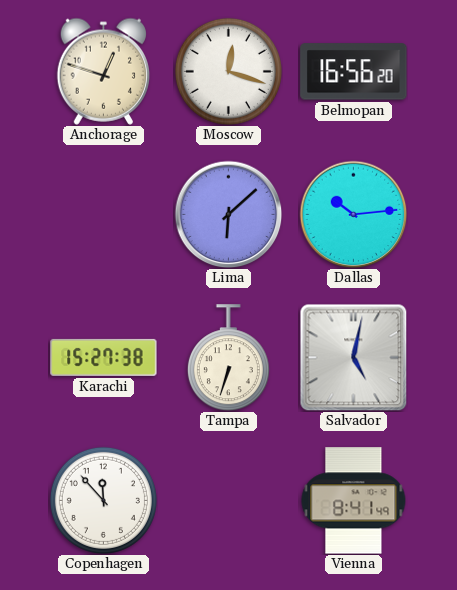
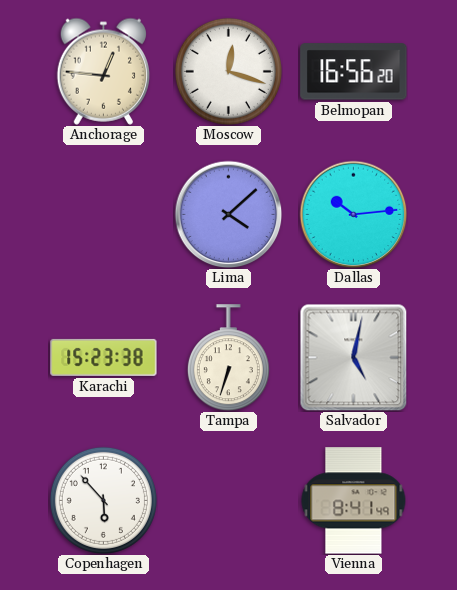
Anchorage: 12:48 -> 12:46 (103, 71)
Lima: 6:08 -> 4:08 (228, 214)
Karachi: 15:27 -> 15:23 (104, 357)
Copenhagen: 11:53 -> 5:53 (103, 500)
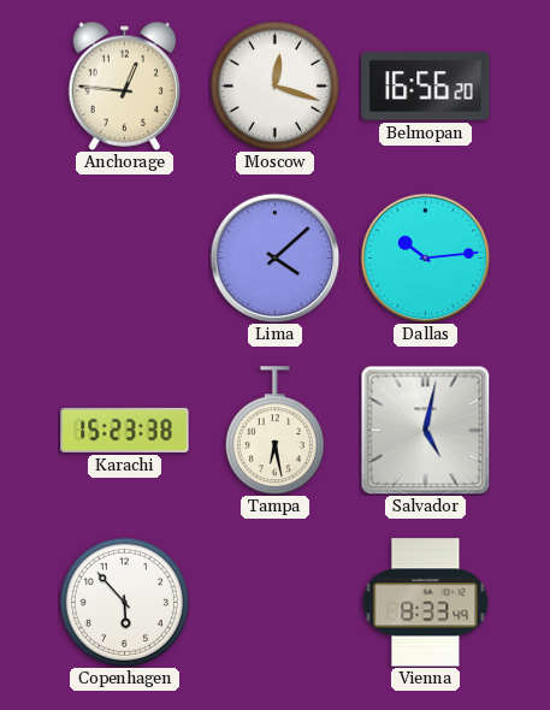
Tampa: 6:33 -> 6:28 (274, 431)
Vienna: 8:41 -> 8:33 (426, 603)
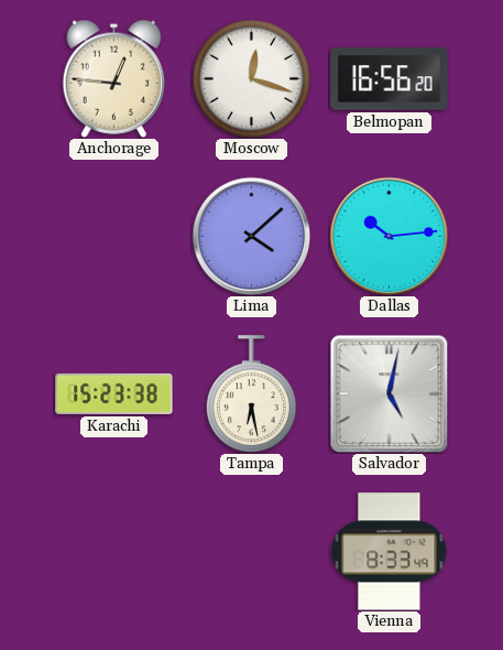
Copenhagen: 5:53 -> none (124, 602)
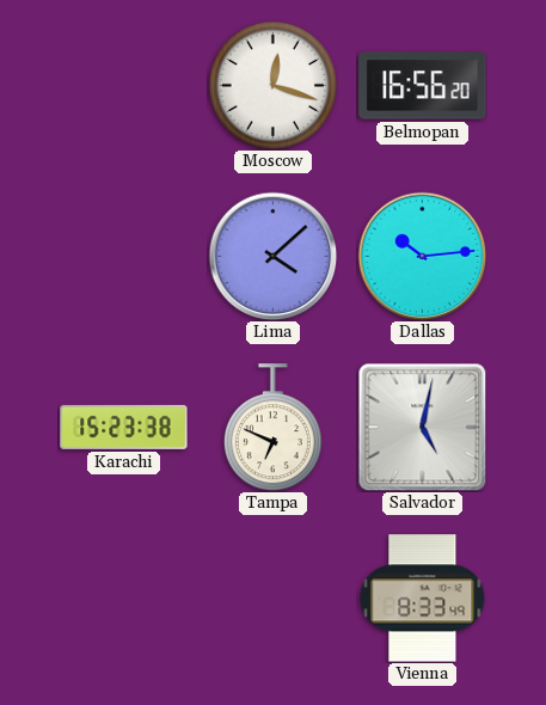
Anchorage: 12:46 -> none (113, 78)
Tampa: 6:28 -> 6:49 (272, 428)
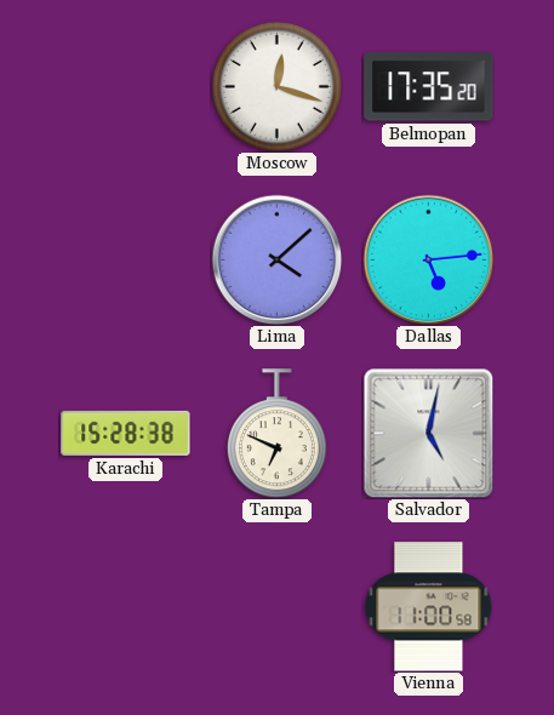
Belmopan: 16:56 -> 17:35 (429, 87)
Dallas: 10:14 -> 5:14 (428, 259)
Karachi: 15:23 -> 15:28 (126, 433)
Vienna: 8:33 -> 11:00 (429, 607)
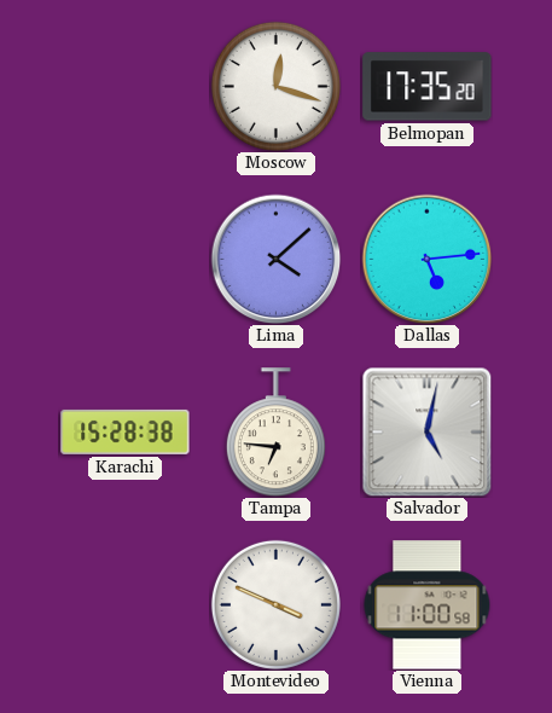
Tampa: 6:49 -> 6:46 (275, 433)
Montevideo: none -> 3:49 (275, 604)
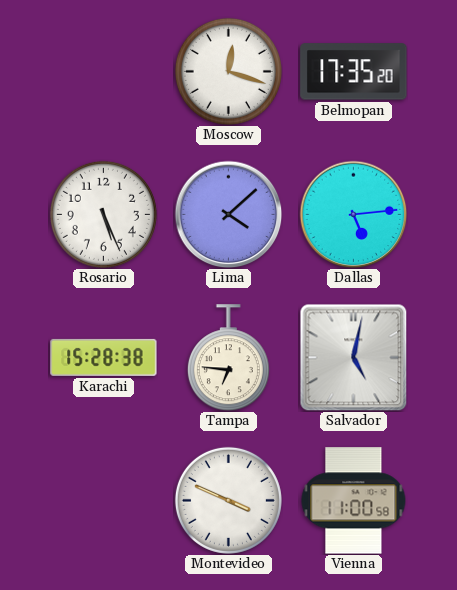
Rosario: none -> 5:26 (103, 214)
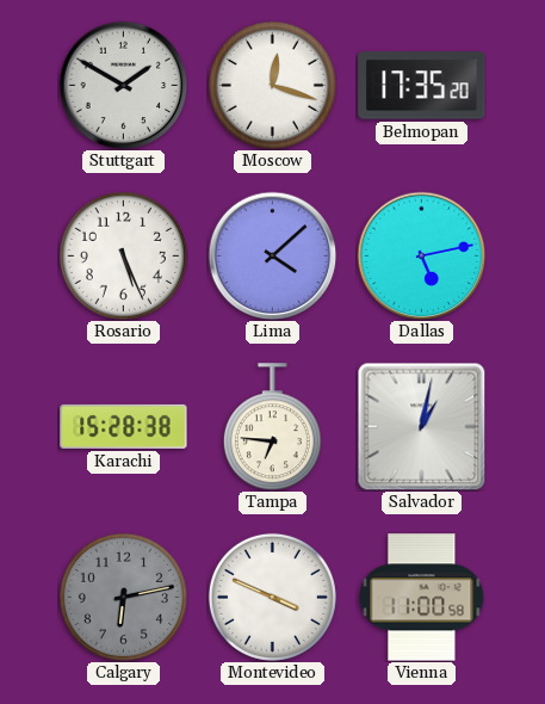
Stuttgart: none -> 1:50 (123, 85)
Dallas: 5:14 -> 5:13 (421, 255)
Salvador: 5:02 -> 1:02 (421, 426)
Calgary: none -> 6:13 (123, 597)
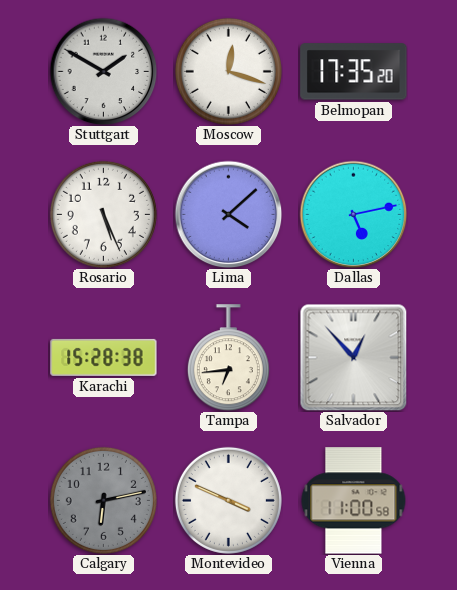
Tampa: 6:46 -> 6:44 (228, 358)
Salvador: 1:02 -> 12:53 (353, 357)
